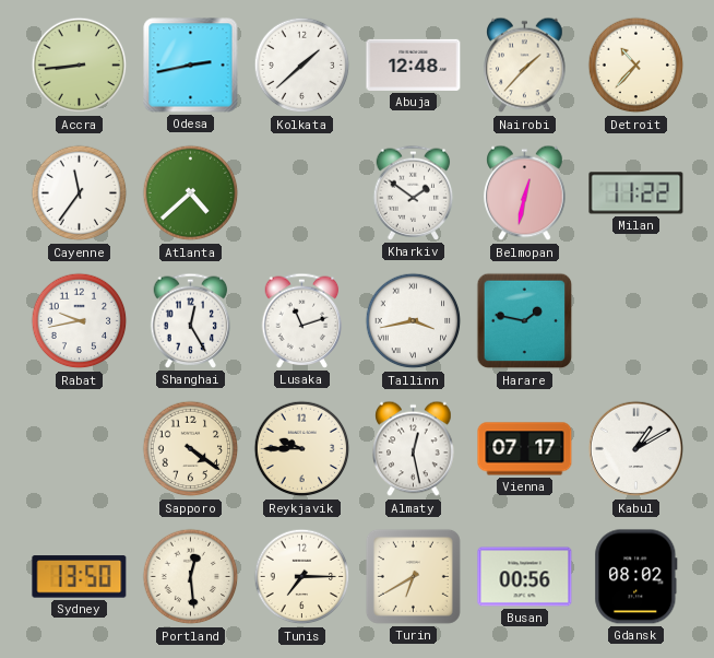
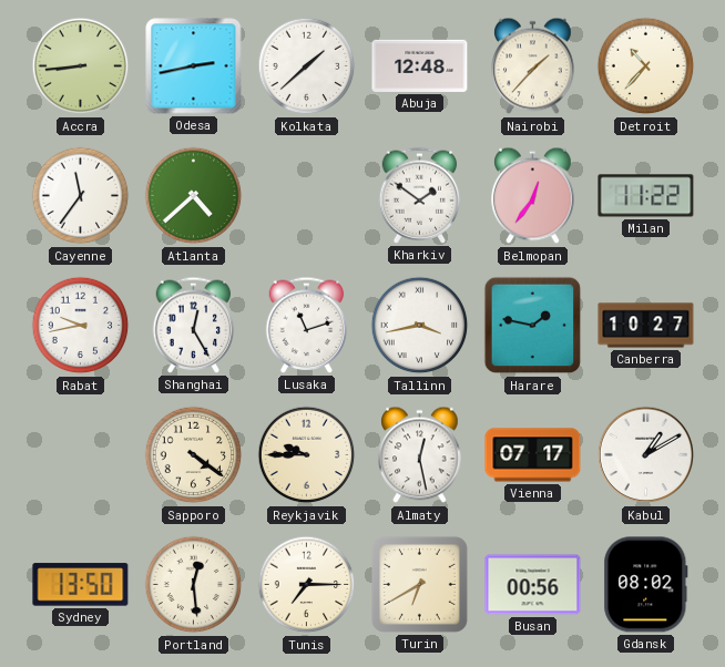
Belmopan: 12:32 -> 12:36 (533, 196)
Canberra: none -> 10:27 (646, 326)
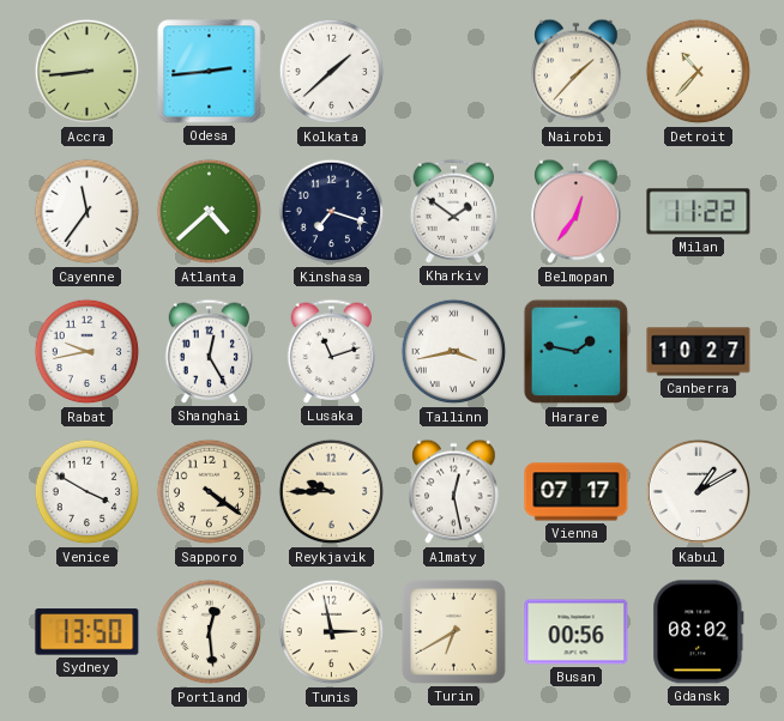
Odesa: 2:43 -> 2:44 (210, 72)
Abuja: 12:48 -> none (420, 65)
Kinshasa: none -> 7:18 (332, 212)
Venice: none -> 3:50 (88, 492)
Tunis: 7:15 -> 2:58 (332, 632)
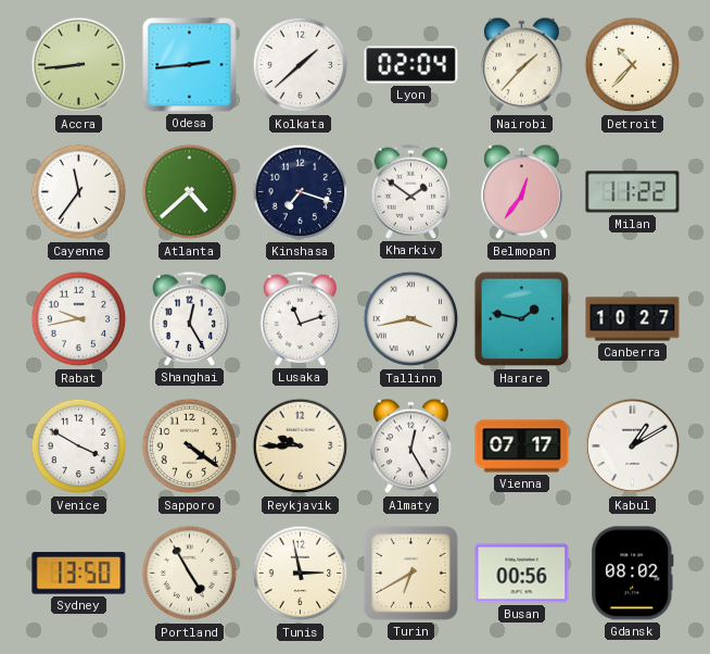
Lyon: none -> 02:04 (411, 65)
Almaty: 12:28 -> 12:25 (411, 447)
Portland: 12:29 -> 4:55 (190, 574)
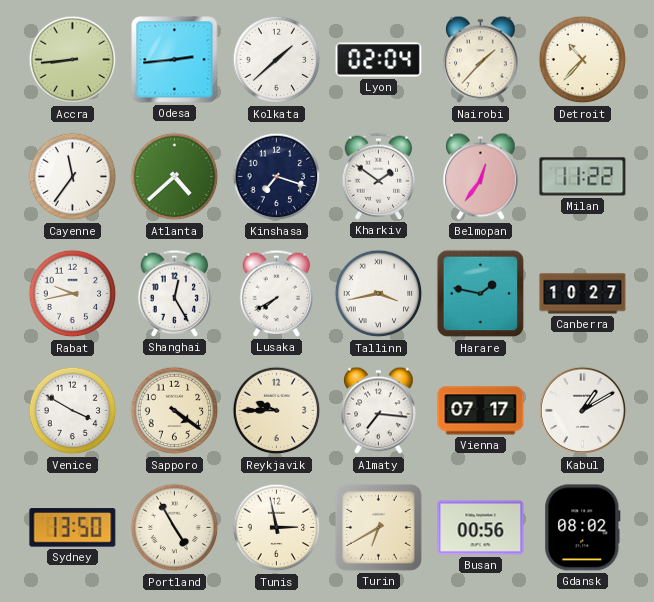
Lusaka: 11:12 -> 7:40 (277, 293)
Almaty: 12:25 -> 7:16 (379, 411)
